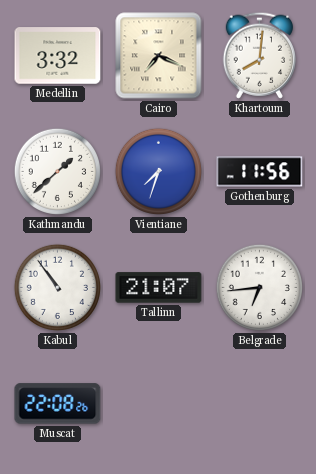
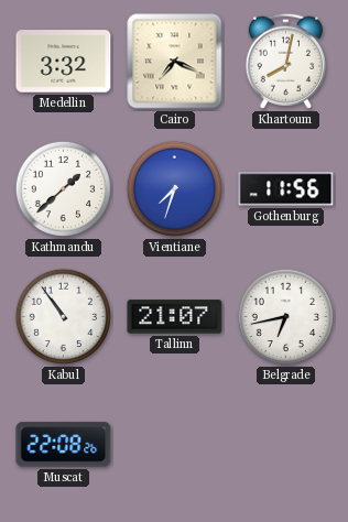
Khartoum: 8:01 -> 8:02 (285, 61)
Belgrade: 6:44 -> 6:43 (285, 316)
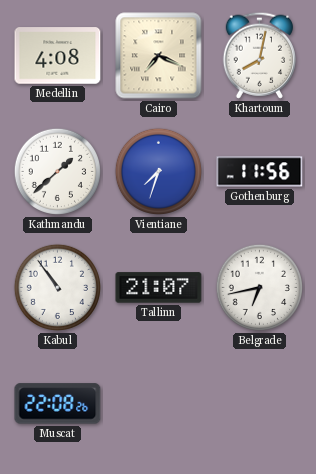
Medellin: 3:32 -> 4:08 (58, 56)
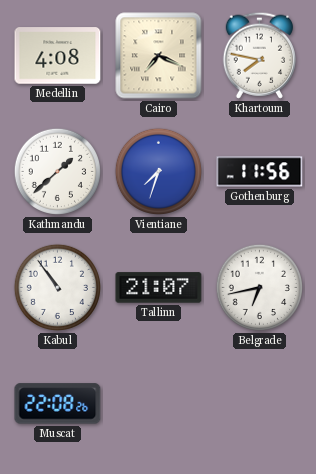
Khartoum: 8:02 -> 7:47 (259, 55)
